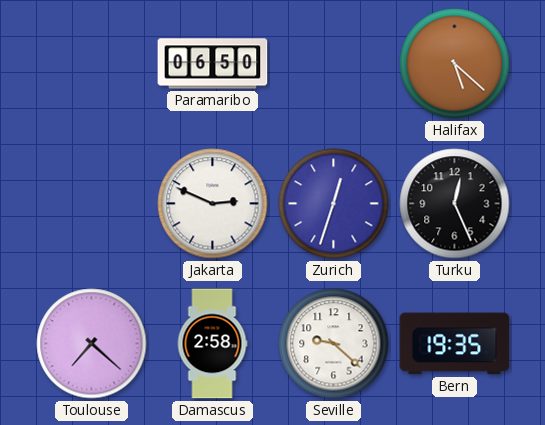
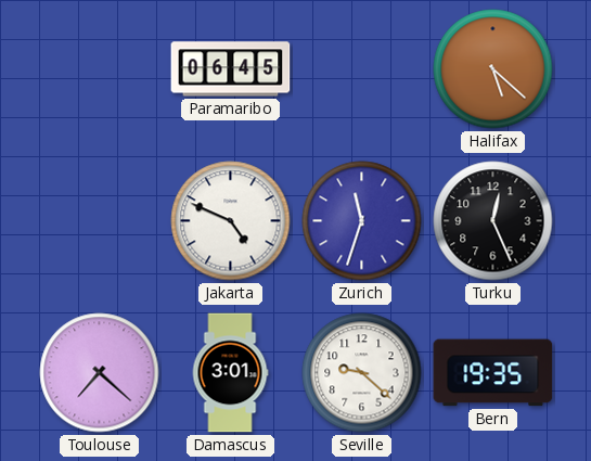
Paramaribo: 06:50 -> 06:45 (231, 69)
Jakarta: 2:49 -> 4:49 (231, 221)
Zurich: 12:33 -> 11:33 (362, 221)
Damascus: 2:58 -> 3:01 (230, 373)
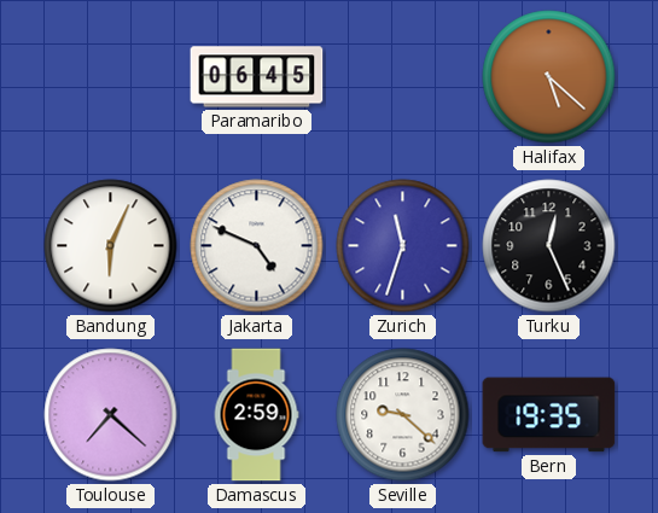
Bandung: none -> 6:04 (111, 246)
Damascus: 3:01 -> 2:59 (256, 415)
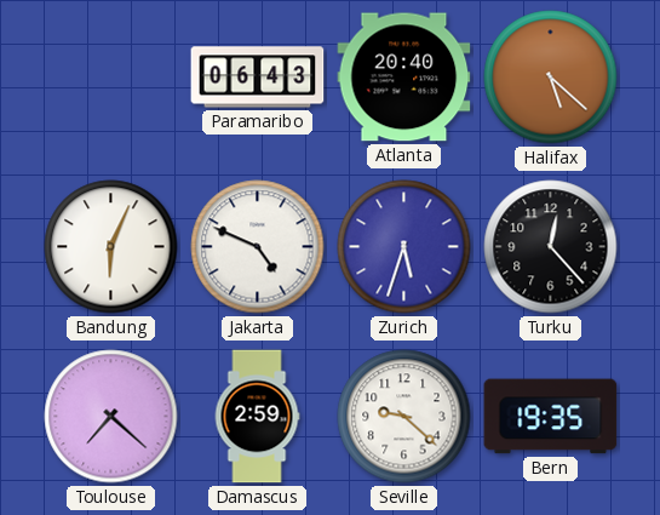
Paramaribo: 06:45 -> 06:43 (258, 78)
Atlanta: none -> 20:40 (404, 78)
Zurich: 11:33 -> 5:33 (404, 247)
Turku: 12:26 -> 12:23 (551, 247)
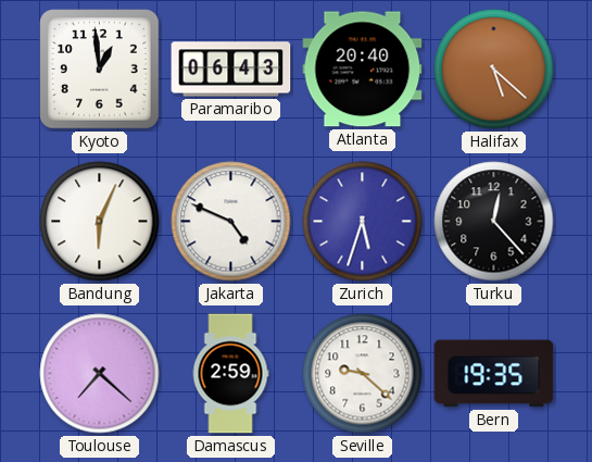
Kyoto: none -> 12:59 (100, 70)
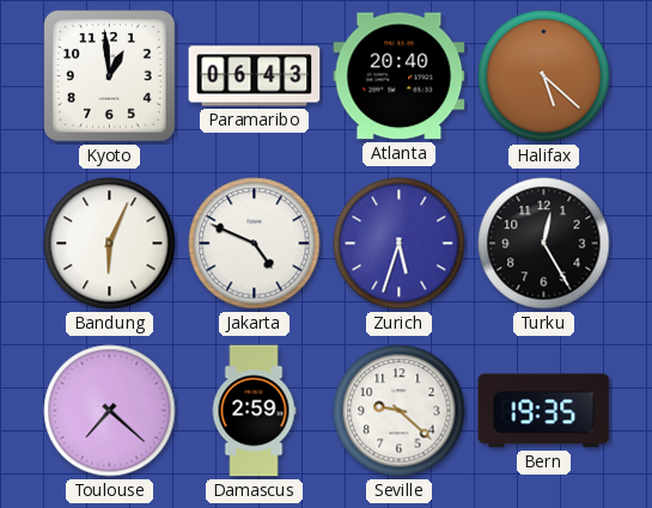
Turku: 12:23 -> 12:25 (544, 244)
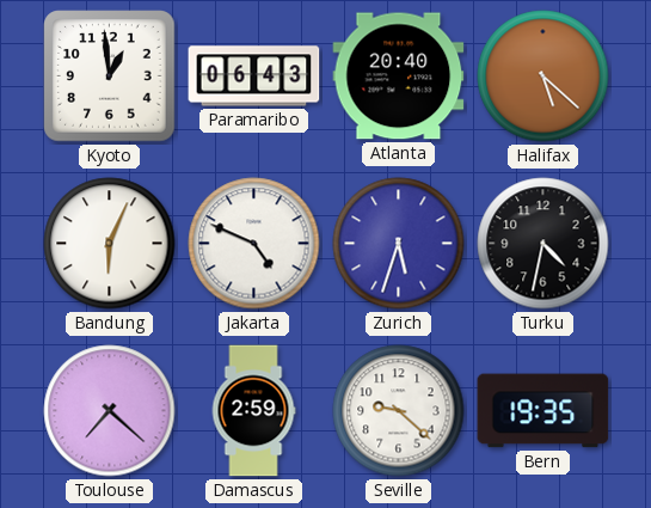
Turku: 12:25 -> 4:32 (543, 244)
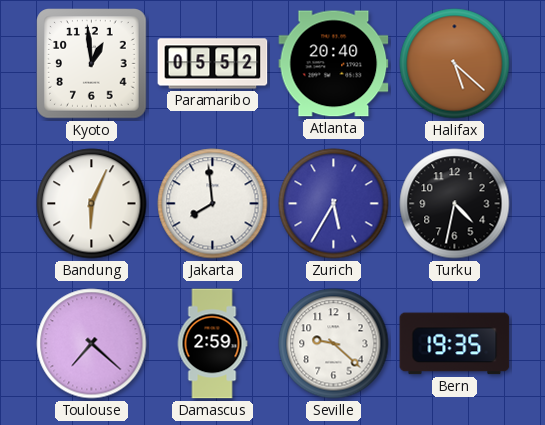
Paramaribo: 06:43 -> 05:52 (213, 64)
Jakarta: 4:49 -> 7:59 (213, 204)
Zurich: 5:33 -> 5:35 (334, 204)
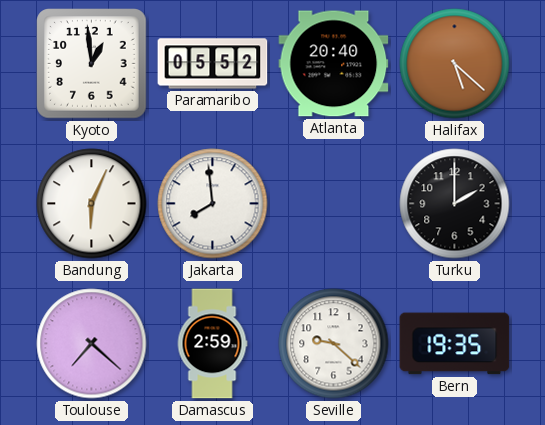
Zurich: 5:35 -> none (334, 204)
Turku: 4:32 -> 2:00 (455, 204)
